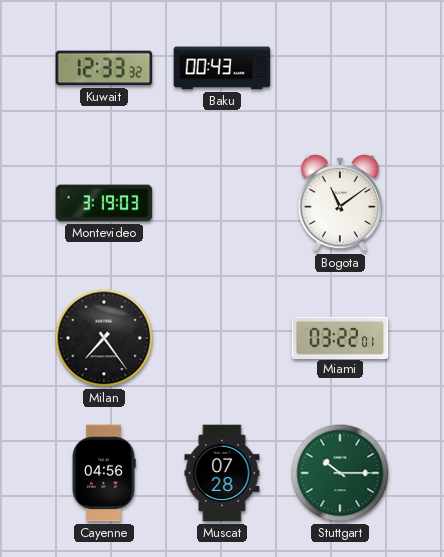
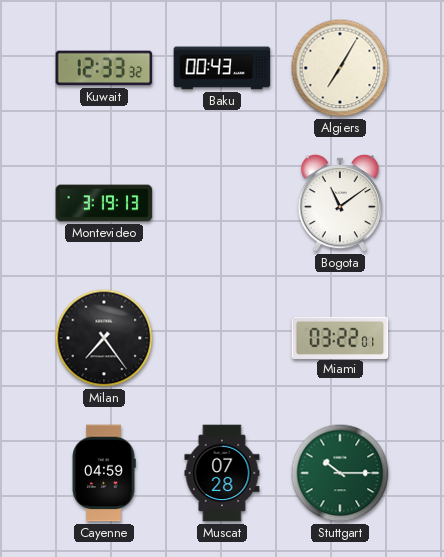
Algiers: none -> 7:05 (340, 68)
Montevideo: 3:19:03 -> 3:19:13 (104, 203)
Cayenne: 04:56 -> 04:59 (104, 473)
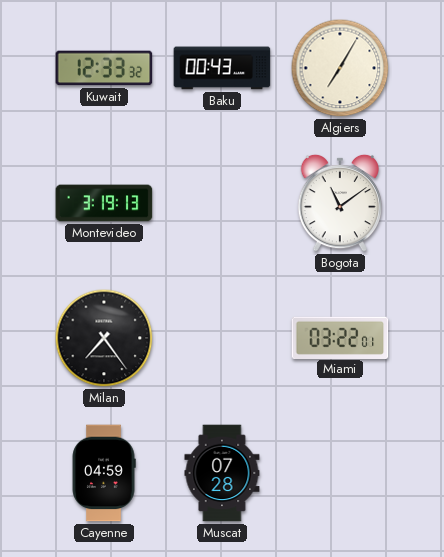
Stuttgart: 10:15 -> none (340, 473)
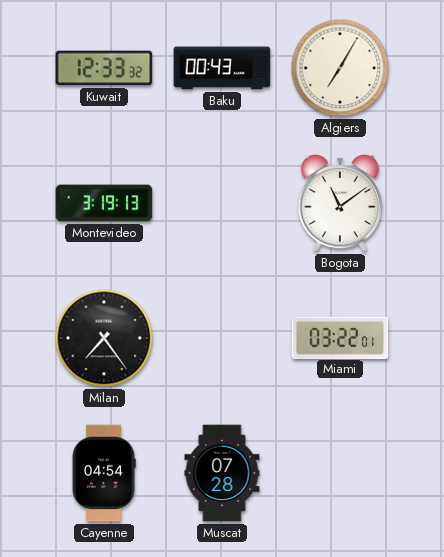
Cayenne: 04:59 -> 04:54 (104, 473)
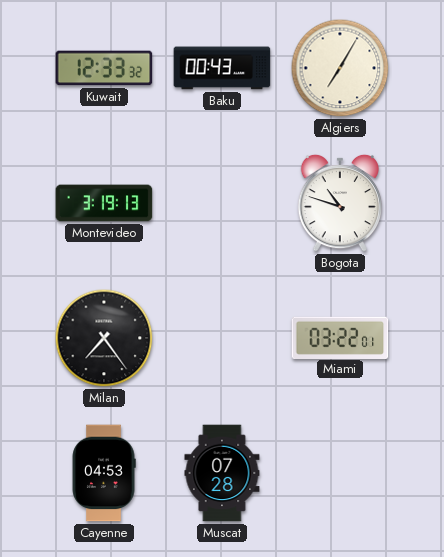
Bogota: 11:09 -> 10:48 (339, 203)
Cayenne: 04:54 -> 04:53 (104, 473)
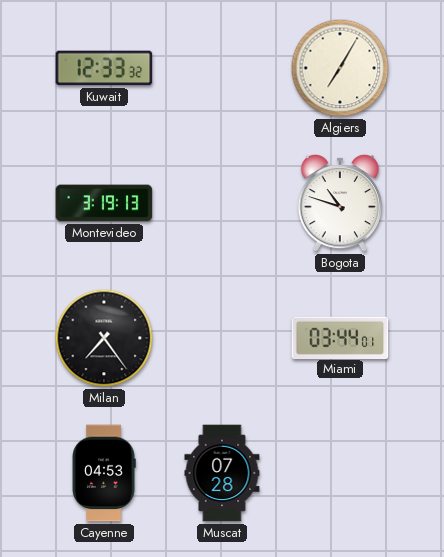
Baku: 00:43 -> none (222, 68)
Miami: 03:22 -> 03:44 (340, 337)
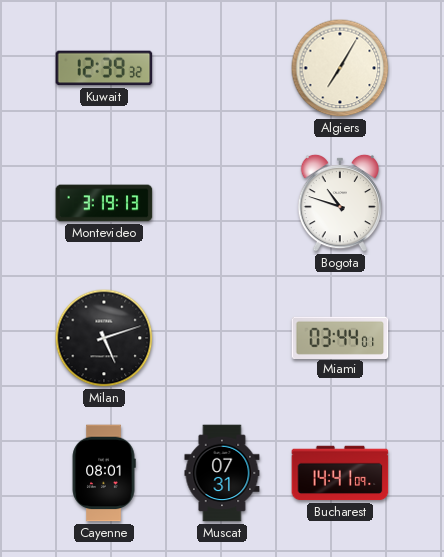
Kuwait: 12:33 -> 12:39 (104, 68)
Milan: 7:24 -> 5:12 (104, 338)
Cayenne: 04:53 -> 08:01 (104, 473)
Muscat: 07:28 -> 07:31 (222, 473)
Bucharest: none -> 14:41 (340, 473)
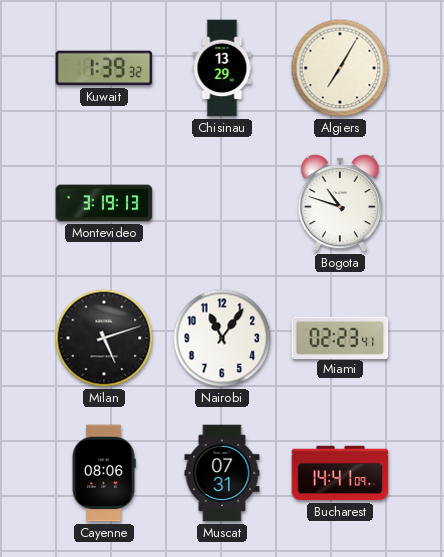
Kuwait: 12:39 -> 1:39 (104, 68)
Chisinau: none -> 13:29 (222, 68)
Nairobi: none -> 11:06 (222, 338)
Miami: 03:44 -> 02:23 (340, 337)
Cayenne: 08:01 -> 08:06 (104, 473)
